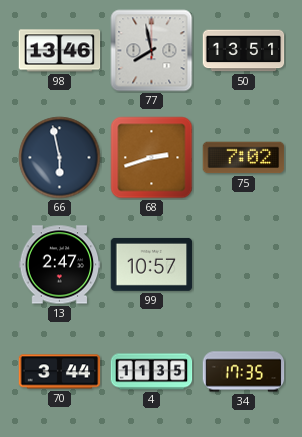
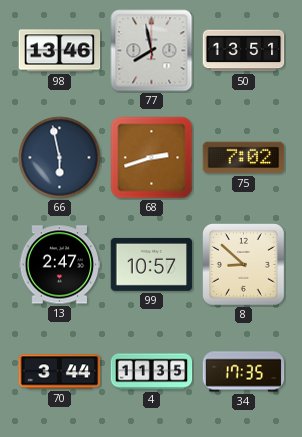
8: none -> 8:52 (244, 265)
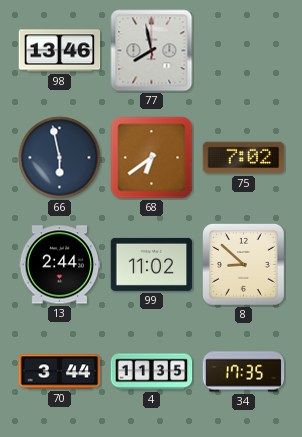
50: 13:51 -> none (244, 51)
68: 2:42 -> 6:39 (152, 158)
13: 2:47 -> 2:44 (60, 265)
99: 10:57 -> 11:02 (152, 264)
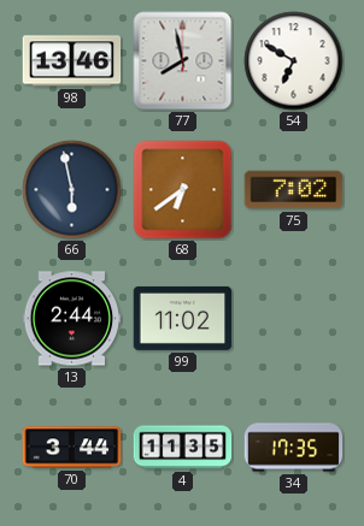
54: none -> 6:50 (294, 61)
8: 8:52 -> none (244, 265)
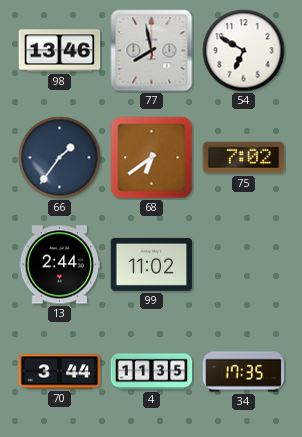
66: 5:58 -> 1:36 (60, 158)
